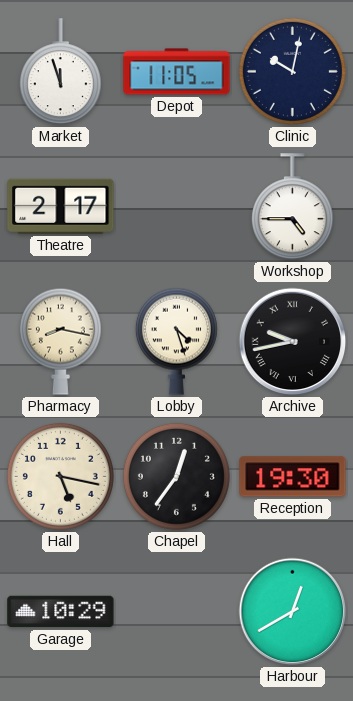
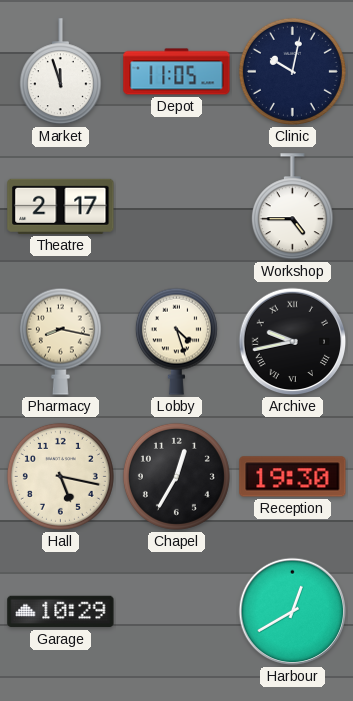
Chapel: 12:36 -> 12:35 (176, 476)
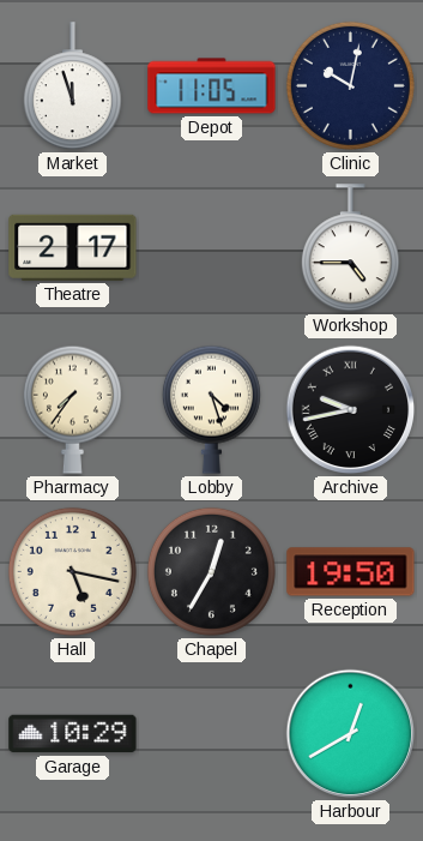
Pharmacy: 8:17 -> 7:36 (72, 409)
Reception: 19:30 -> 19:50 (351, 572)
